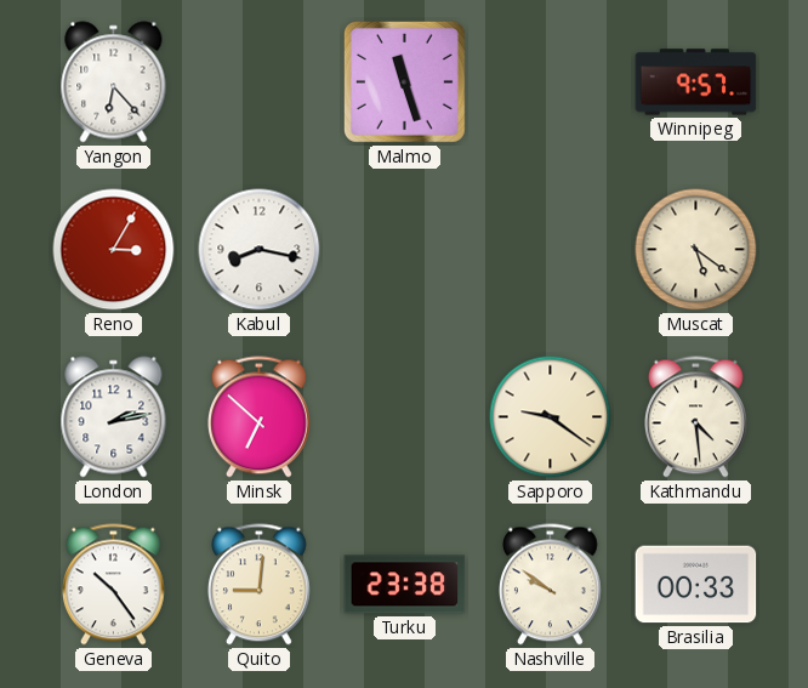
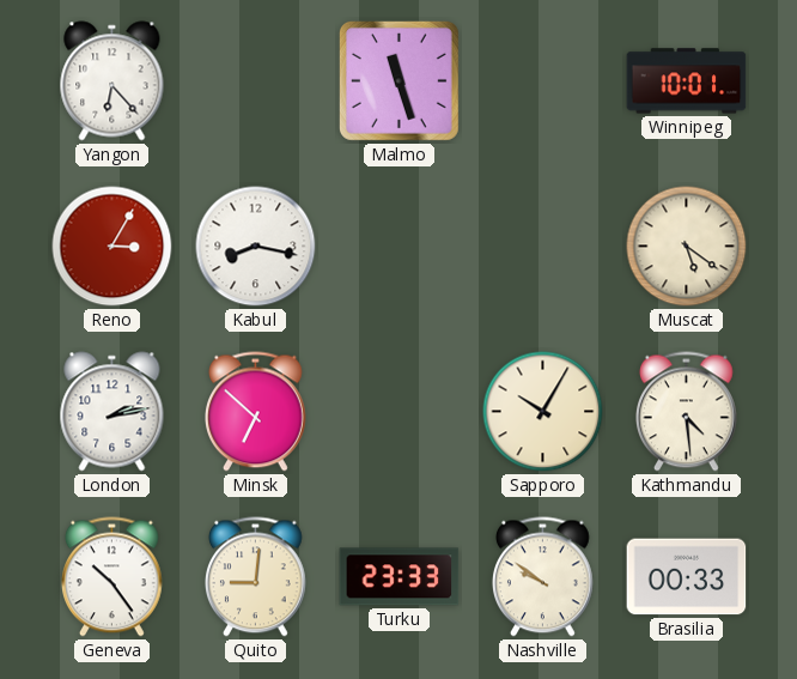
Winnipeg: 9:57 -> 10:01 (687, 81)
Sapporo: 9:21 -> 10:05 (543, 412)
Turku: 23:38 -> 23:33 (400, 577)
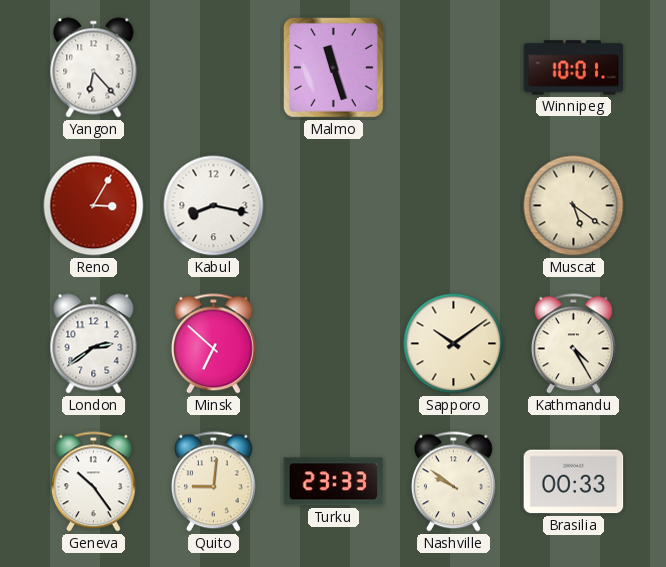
London: 2:13 -> 2:39 (94, 344)
Sapporo: 10:05 -> 10:09 (454, 344)
Kathmandu: 4:29 -> 4:25 (573, 344)
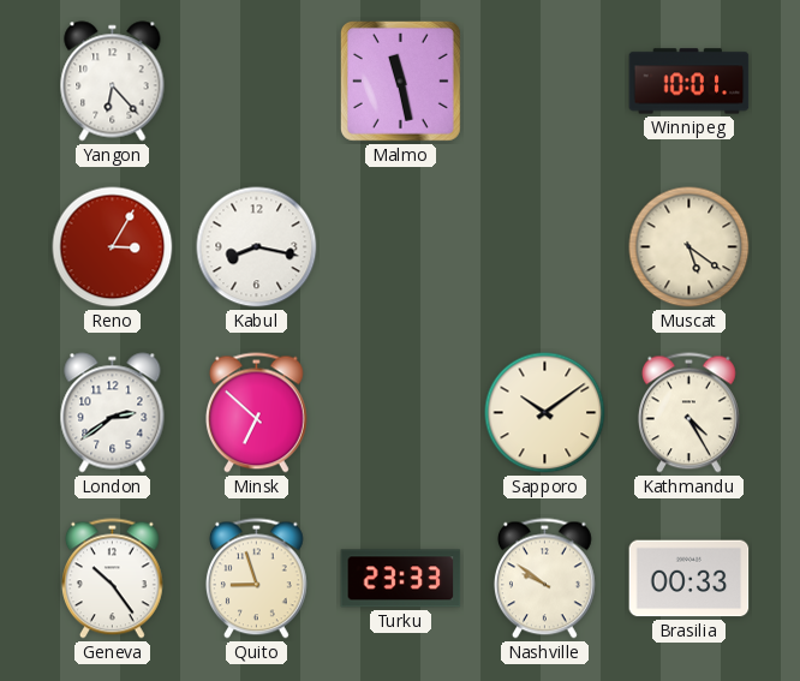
Malmo: 11:27 -> 11:28 (400, 80)
Quito: 9:01 -> 8:57 (256, 579)
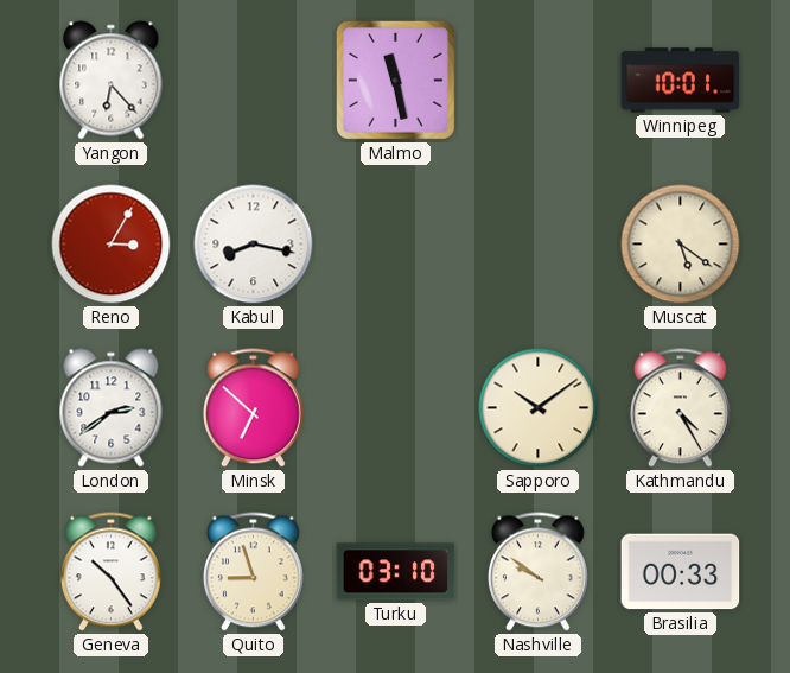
Turku: 23:33 -> 03:10 (396, 572)
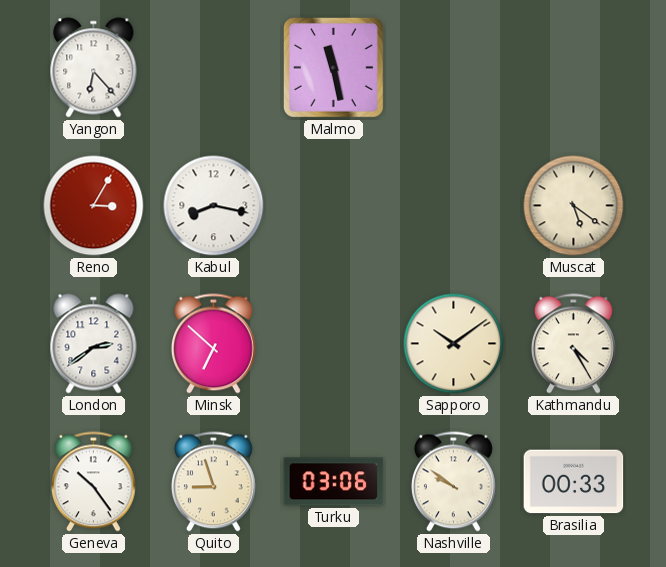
Winnipeg: 10:01 -> none (681, 81)
Turku: 03:10 -> 03:06 (334, 482)
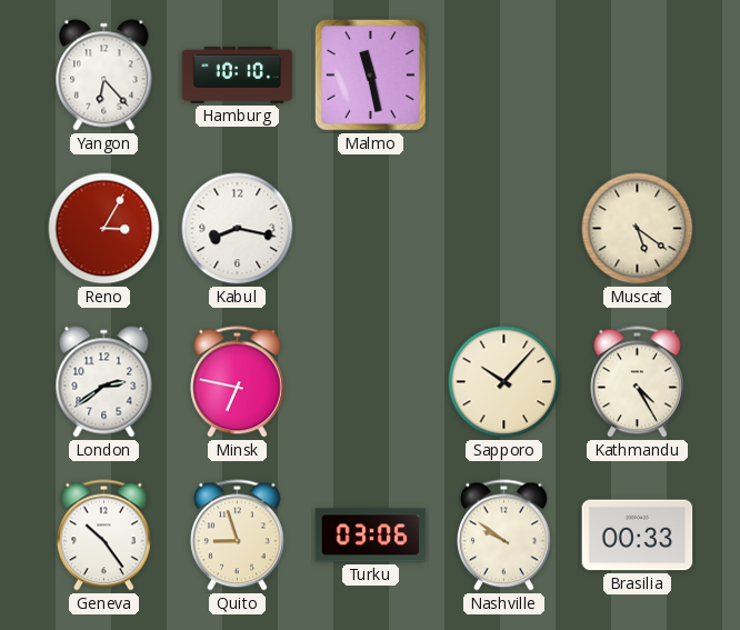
Hamburg: none -> 10:10 (238, 74)
Minsk: 6:52 -> 6:47 (237, 382)
Sapporo: 10:09 -> 10:07 (504, 382)
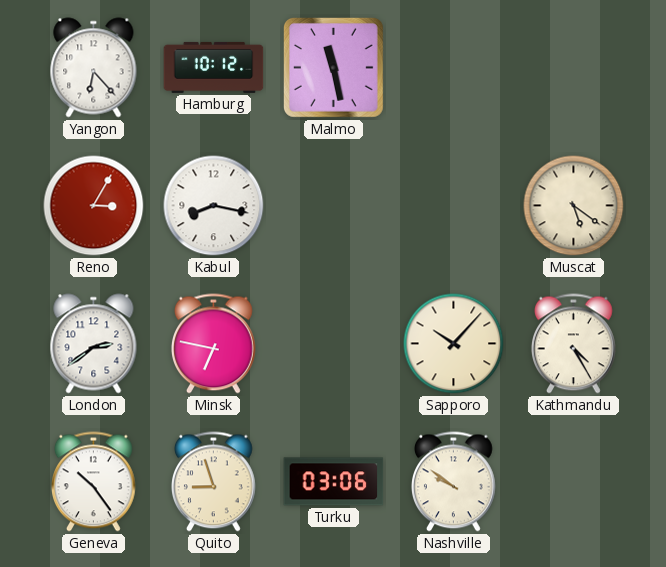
Hamburg: 10:10 -> 10:12 (214, 67)
Brasilia: 00:33 -> none (638, 536)
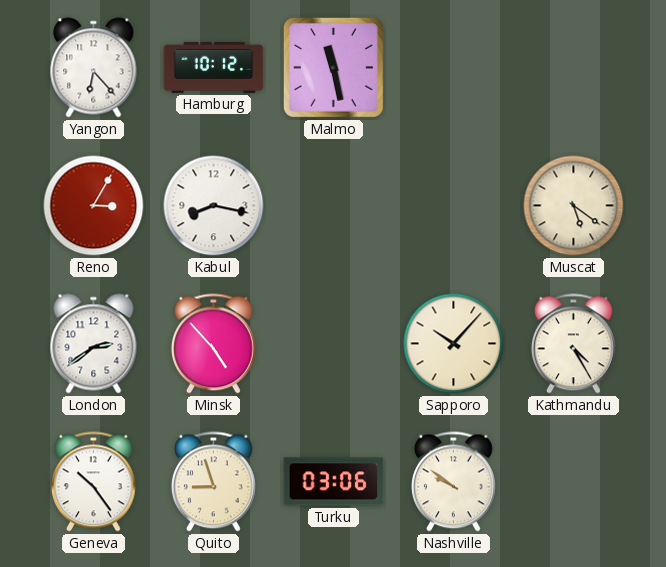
Minsk: 6:47 -> 4:53 (213, 344)
